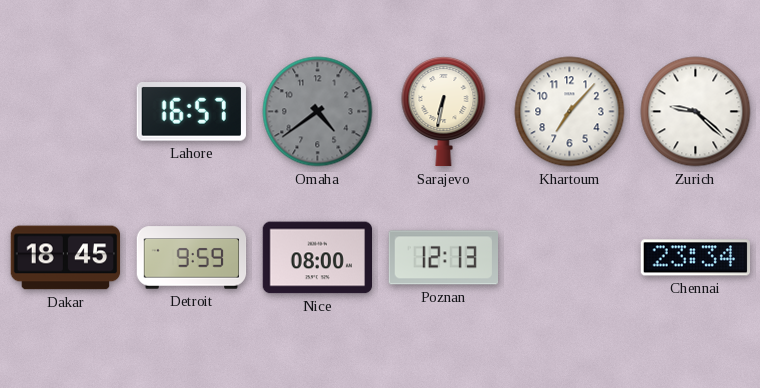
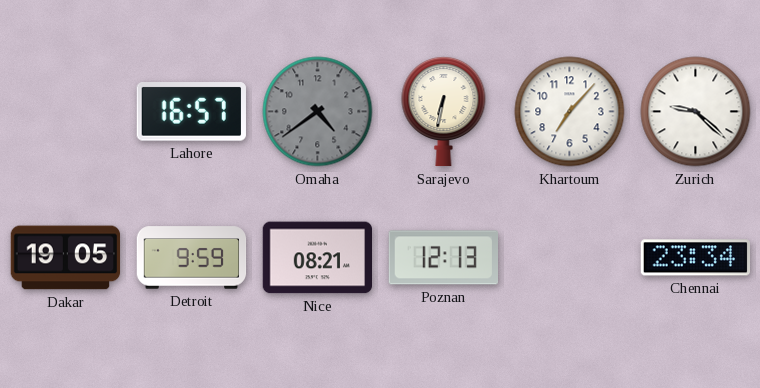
Dakar: 18:45 -> 19:05 (66, 258)
Nice: 08:00 -> 08:21 (317, 258)
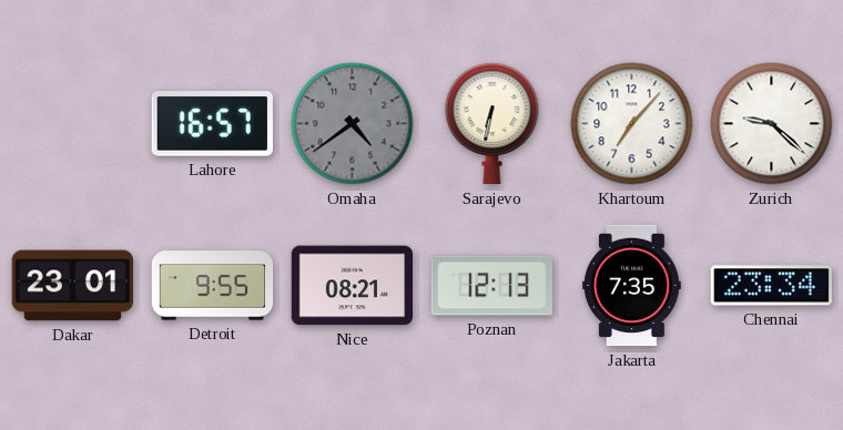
Dakar: 19:05 -> 23:01 (73, 286)
Detroit: 9:59 -> 9:55 (213, 286)
Jakarta: none -> 7:35 (632, 286)
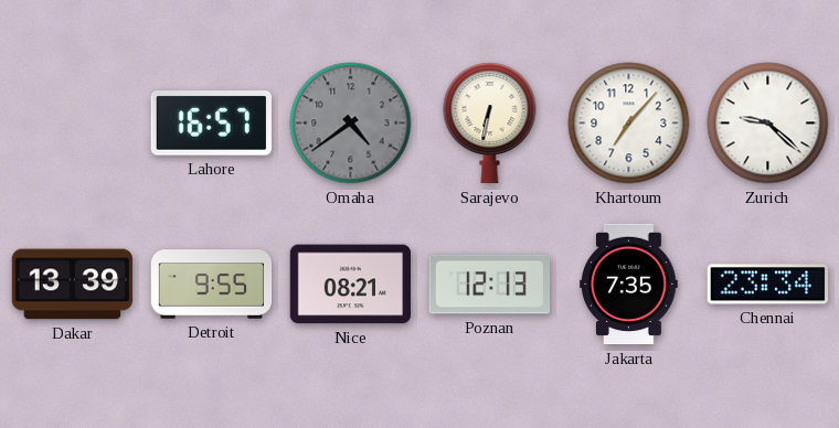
Dakar: 23:01 -> 13:39 (73, 285)
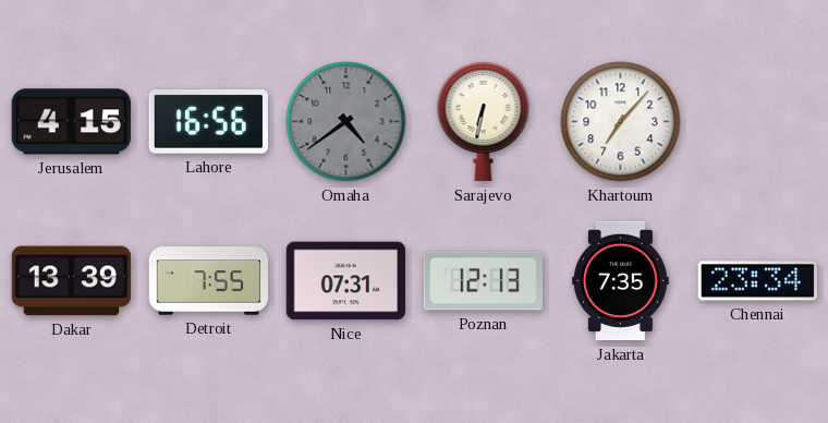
Jerusalem: none -> 4:15 (71, 122)
Lahore: 16:57 -> 16:56 (208, 122)
Zurich: 9:22 -> none (768, 124)
Detroit: 9:55 -> 7:55 (209, 281)
Nice: 08:21 -> 07:31 (345, 281)
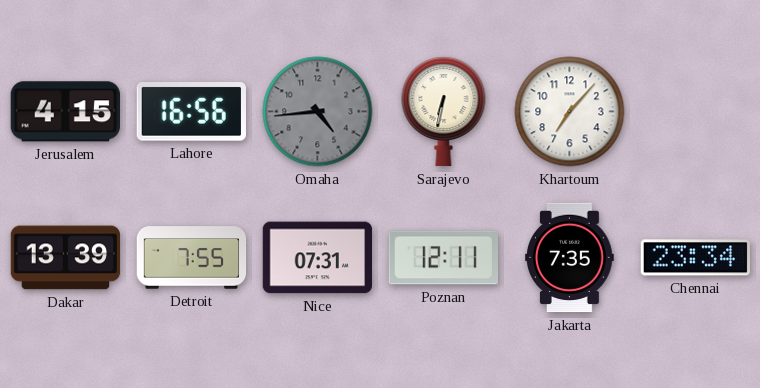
Omaha: 4:39 -> 4:44 (318, 112)
Poznan: 12:13 -> 12:11 (443, 258)
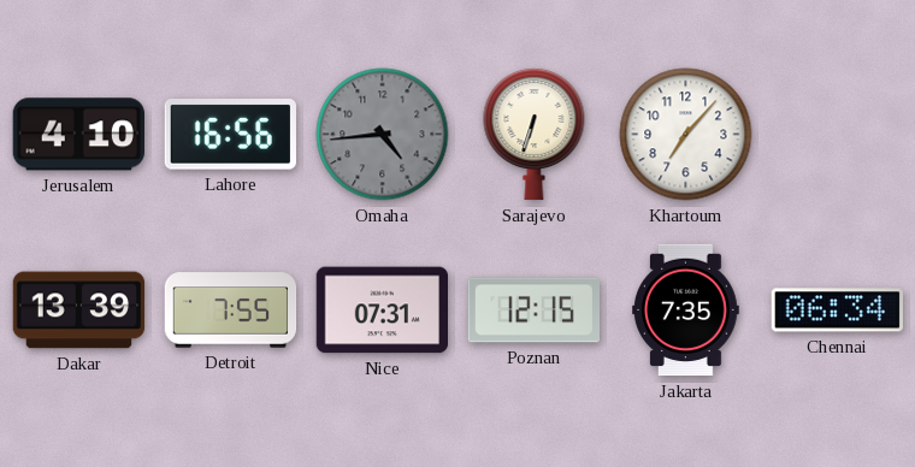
Jerusalem: 4:15 -> 4:10 (78, 135)
Sarajevo: 6:32 -> 6:33 (535, 134)
Poznan: 12:11 -> 12:15 (533, 311)
Chennai: 23:34 -> 06:34 (837, 311)
